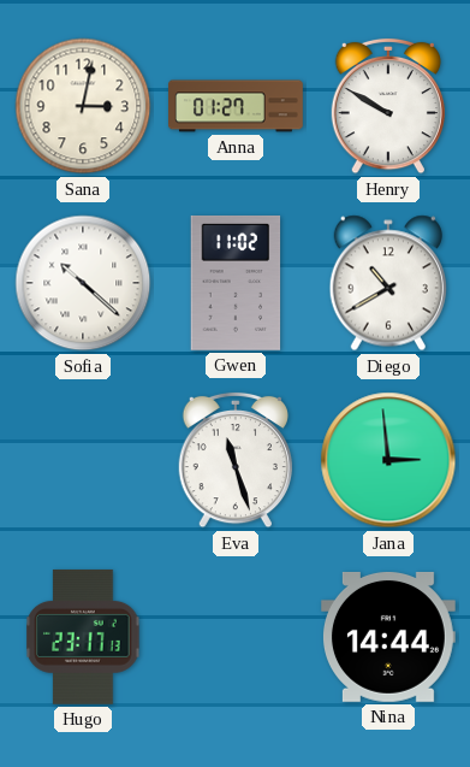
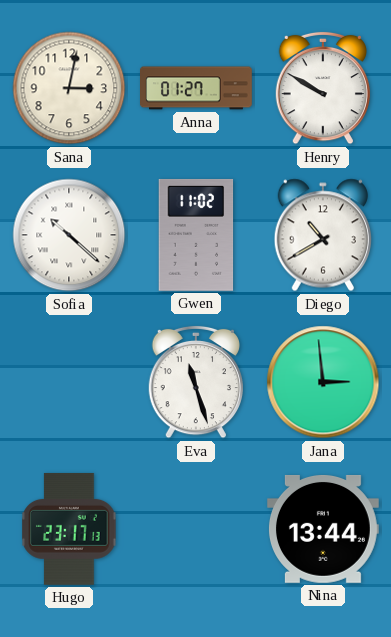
Nina: 14:44 -> 13:44 (323, 529)
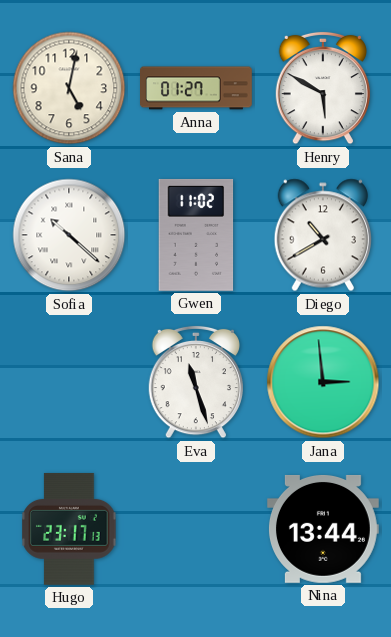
Sana: 3:02 -> 5:02 (69, 88)
Henry: 9:50 -> 5:50 (322, 88)
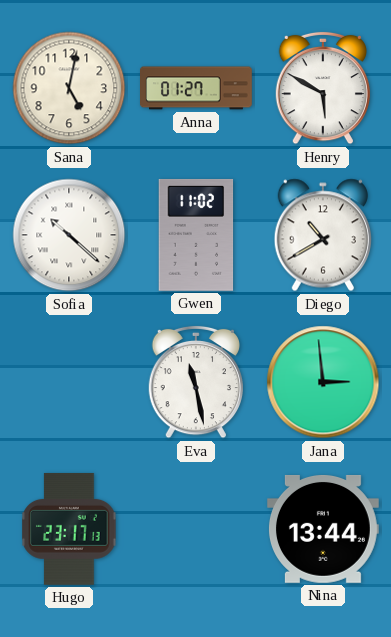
Eva: 11:27 -> 11:28 (195, 382)
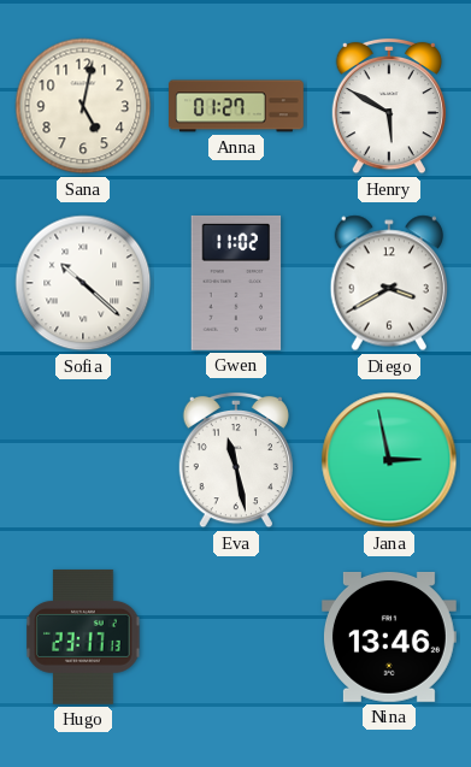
Diego: 10:40 -> 3:40 (388, 283)
Jana: 2:59 -> 2:58 (389, 460)
Nina: 13:44 -> 13:46 (389, 637)
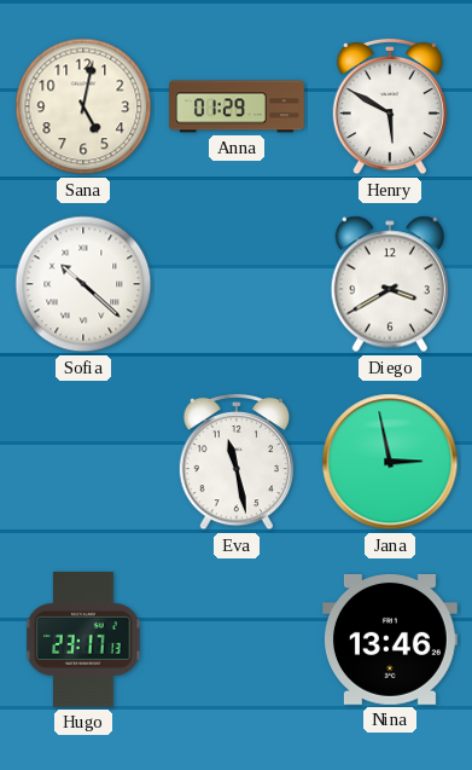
Anna: 01:27 -> 01:29 (238, 106)
Gwen: 11:02 -> none (236, 283)
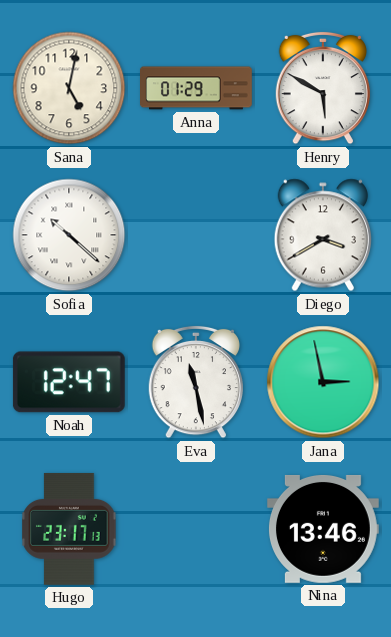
Noah: none -> 12:47 (69, 382)
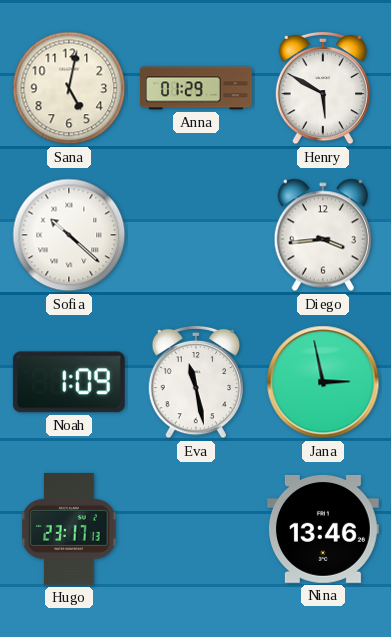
Diego: 3:40 -> 3:44 (322, 235)
Noah: 12:47 -> 1:09 (69, 382)
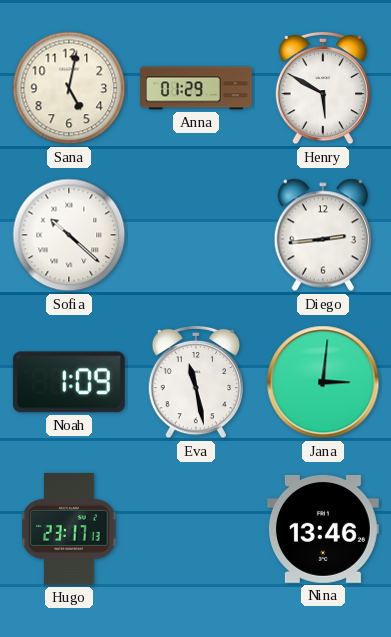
Diego: 3:44 -> 2:44 (322, 235)
Jana: 2:58 -> 3:01 (323, 382)
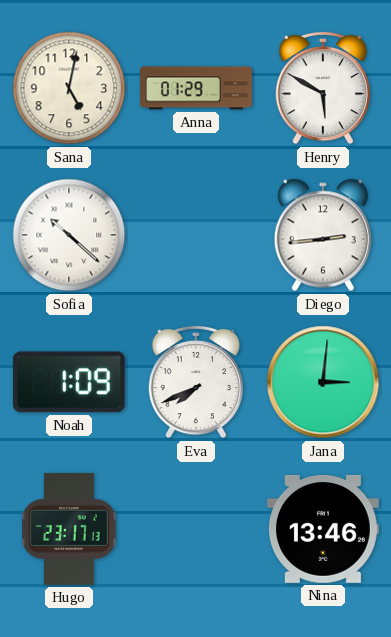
Eva: 11:28 -> 7:41 (195, 382)
